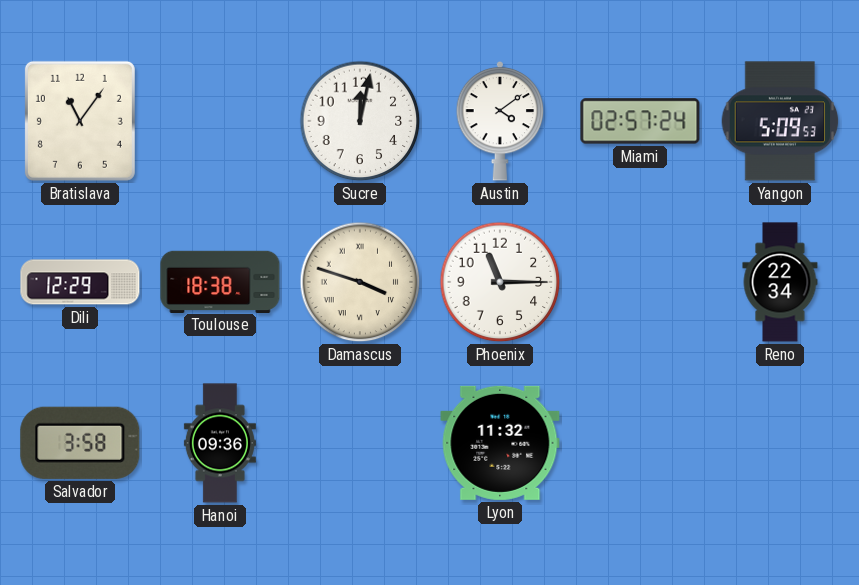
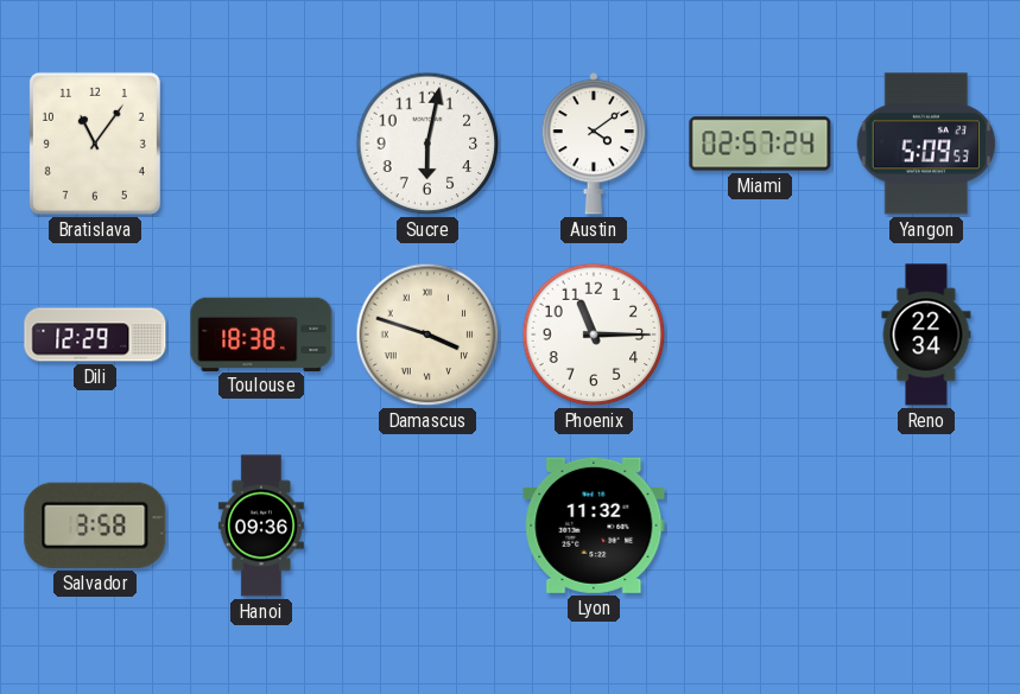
Sucre: 12:02 -> 6:02 (427, 144)
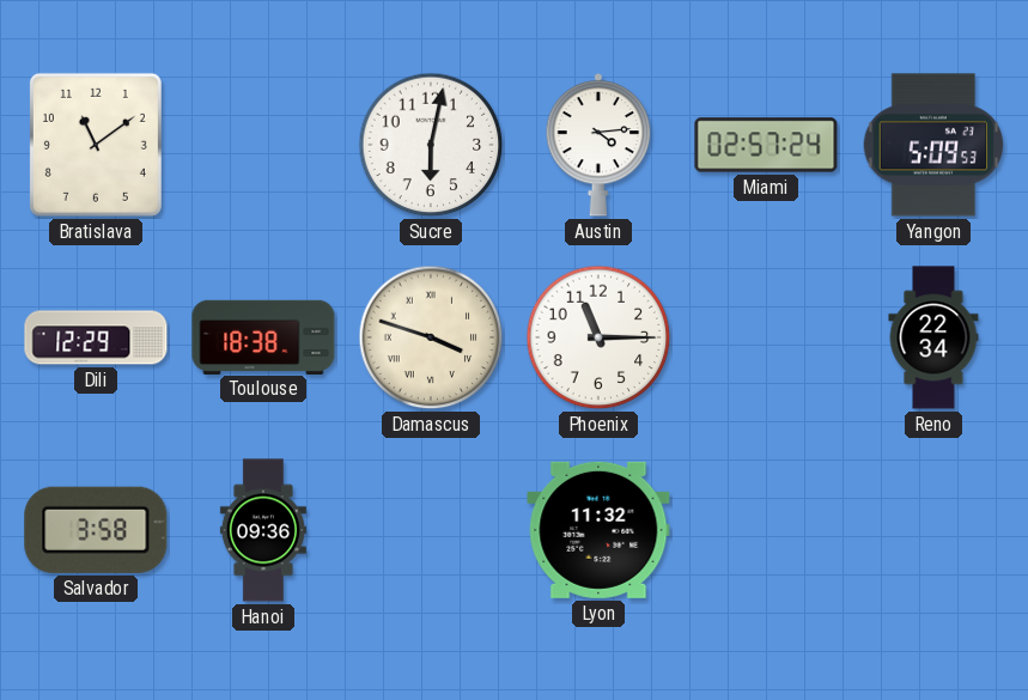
Bratislava: 11:06 -> 11:09 (96, 145)
Austin: 4:09 -> 4:14 (598, 145)
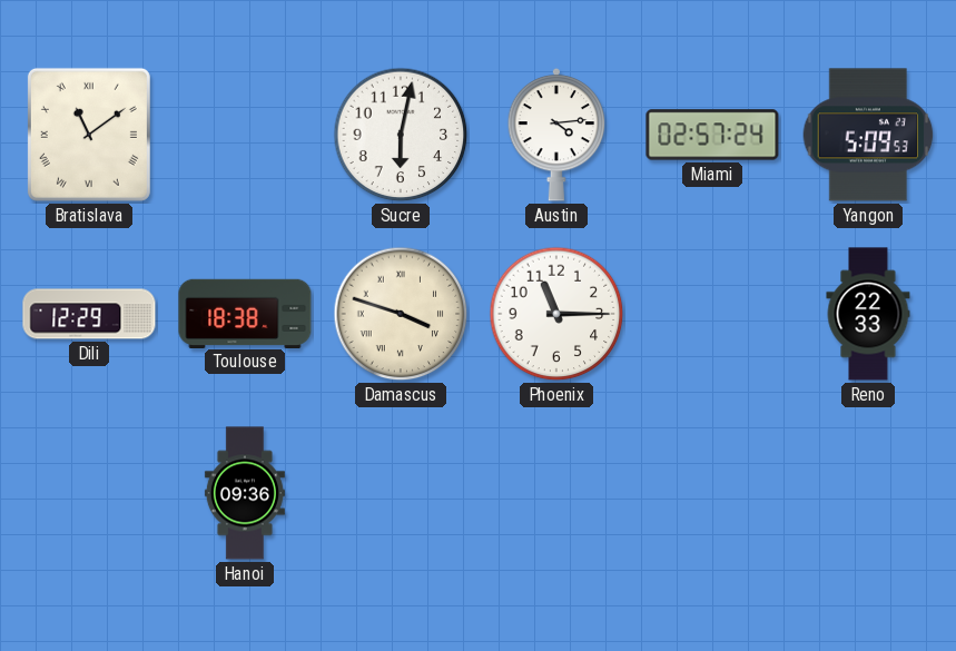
Bratislava numerals: Arabic -> Roman (89, 135)
Reno: 22:34 -> 22:33 (868, 314)
Salvador: 3:58 -> none (96, 530)
Lyon: 11:32 -> none (598, 530)
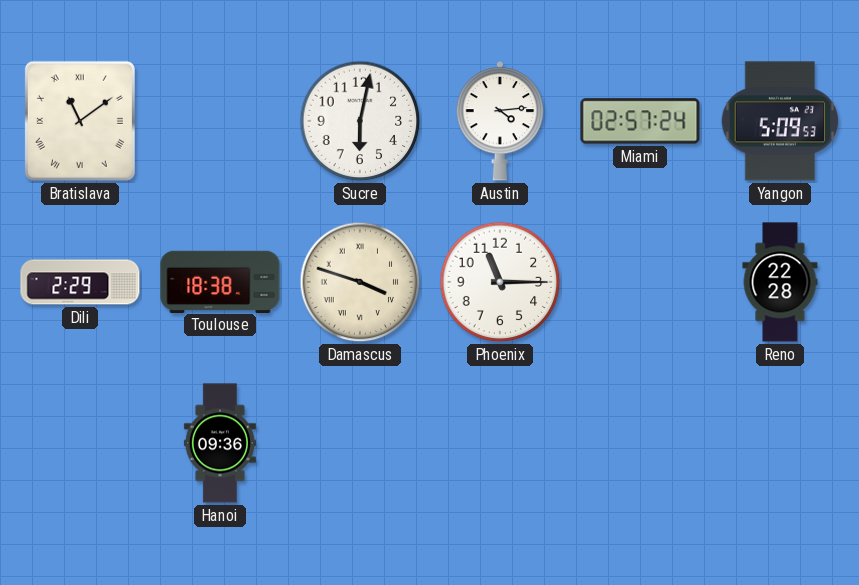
Dili: 12:29 -> 2:29 (80, 282)
Reno: 22:33 -> 22:28 (780, 282)
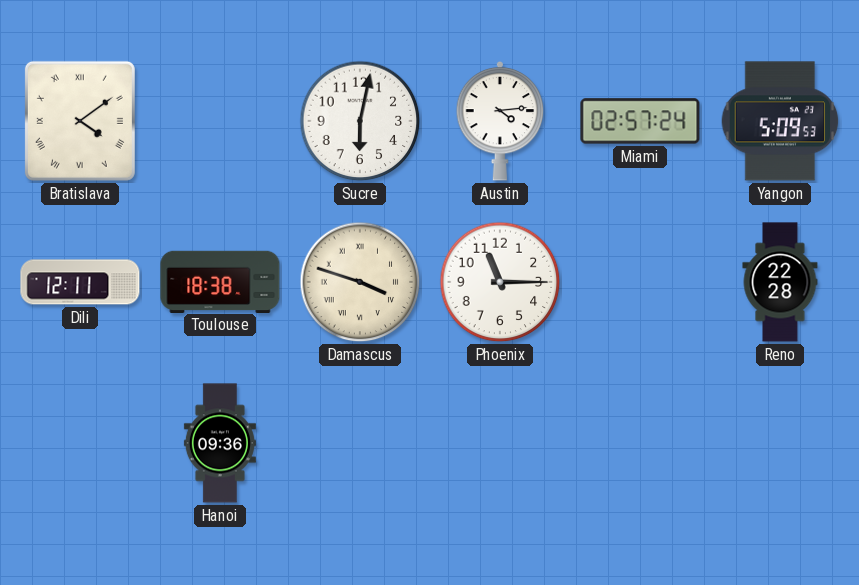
Bratislava: 11:09 -> 4:09 (80, 121)
Dili: 2:29 -> 12:11 (80, 282)
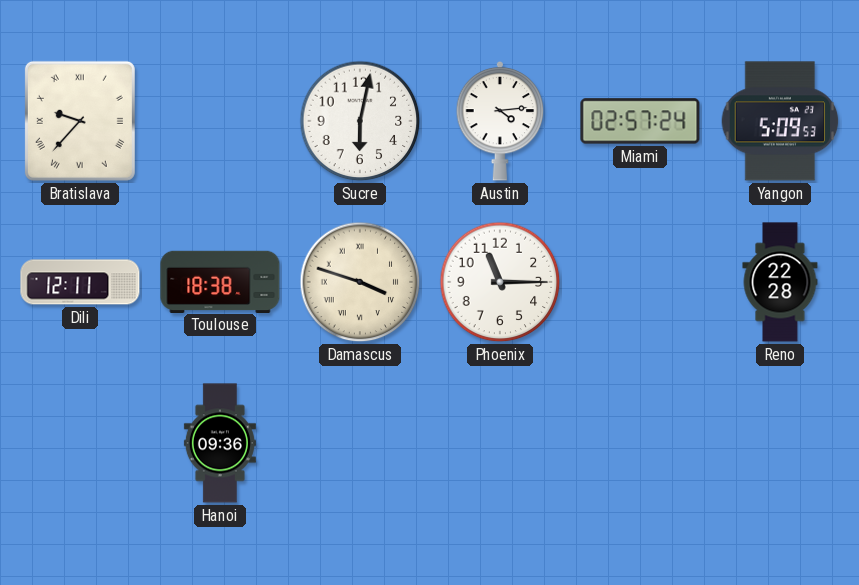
Bratislava: 4:09 -> 9:37 (80, 121)
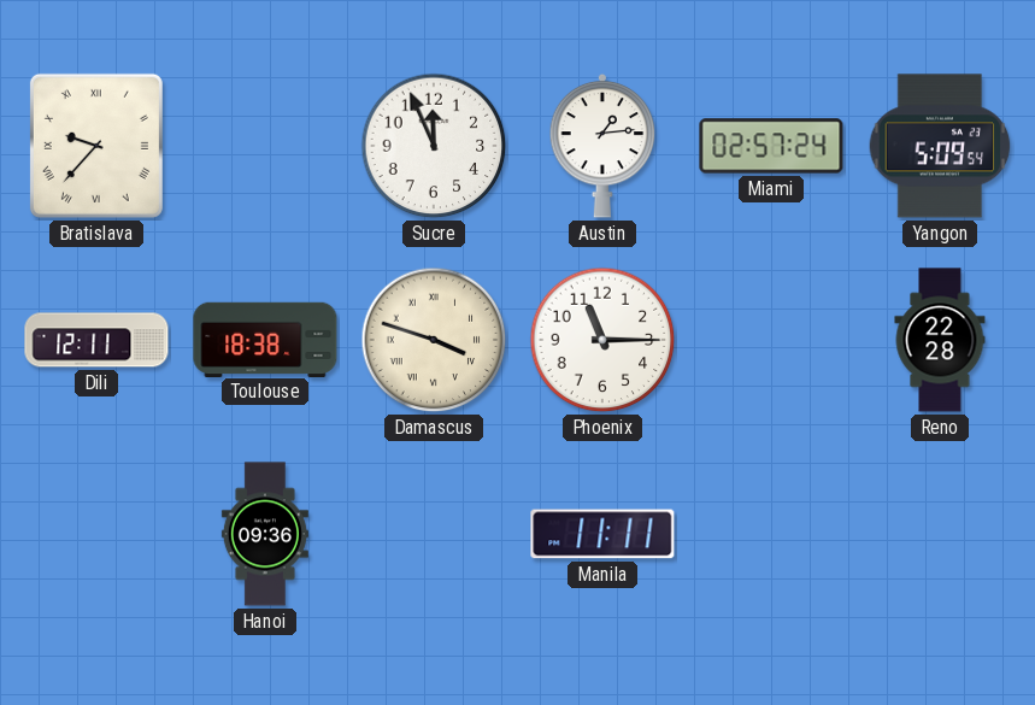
Sucre: 6:02 -> 11:56 (434, 146)
Austin: 4:14 -> 1:14 (602, 146)
Yangon: 5:09:53 -> 5:09:54 (940, 146)
Manila: none -> 11:11 (602, 534)
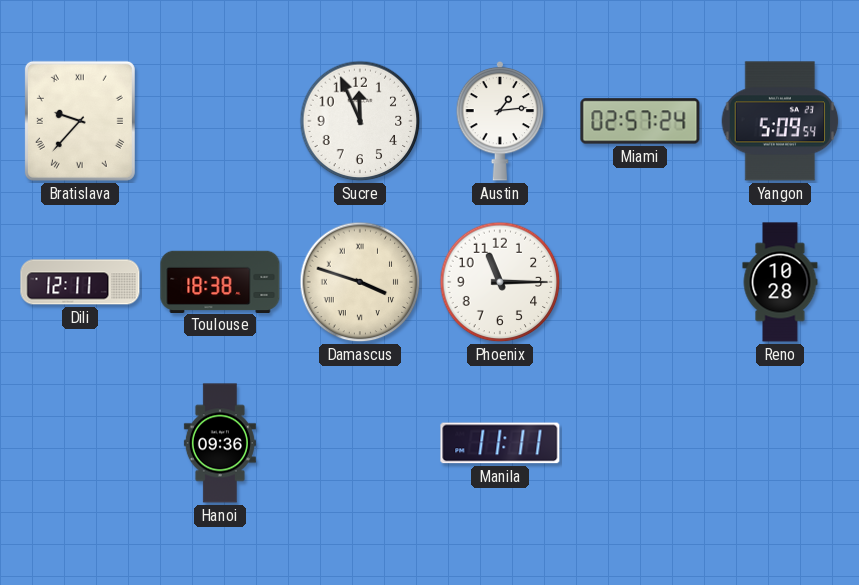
Reno: 22:28 -> 10:28 (780, 282)
